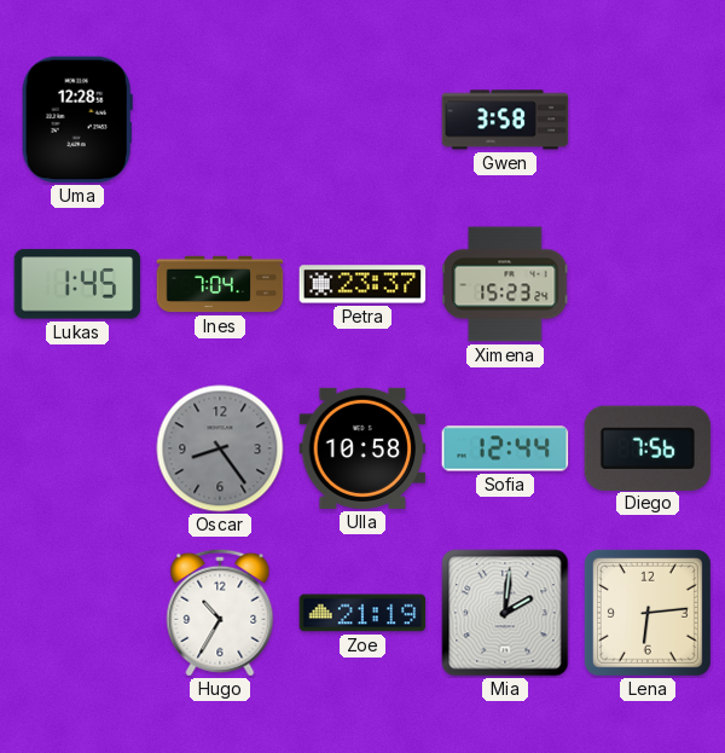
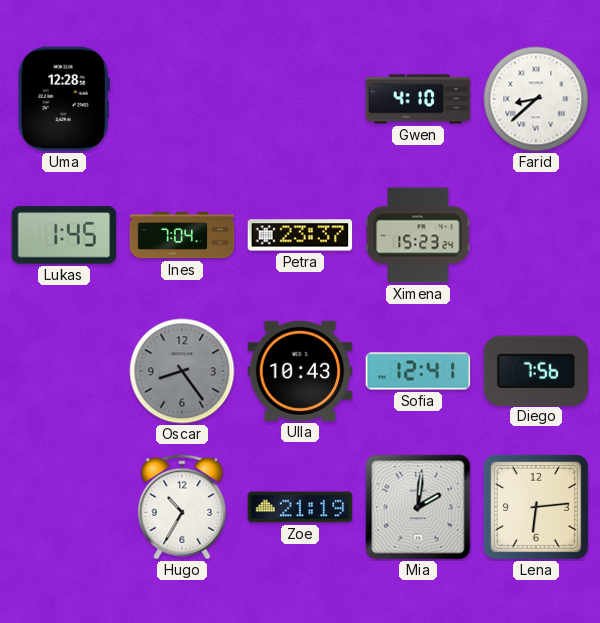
Gwen: 3:58 -> 4:10 (418, 99)
Farid: none -> 8:38 (536, 99)
Ulla: 10:58 -> 10:43 (300, 371)
Sofia: 12:44 -> 12:41 (418, 371)
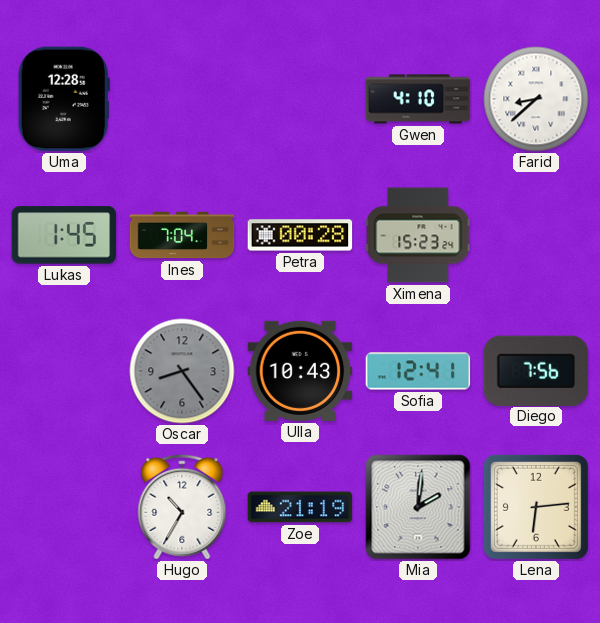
Petra: 23:37 -> 00:28 (300, 235)
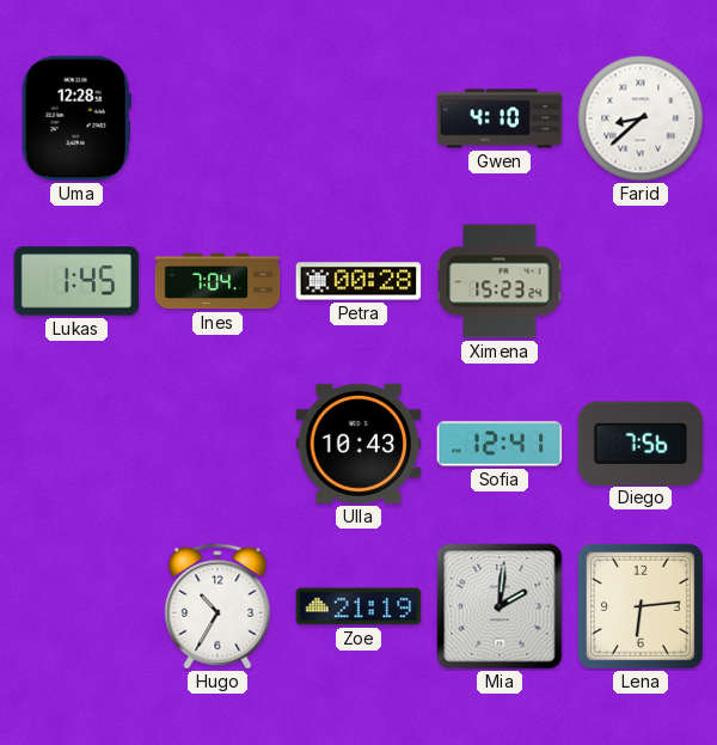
Oscar: 8:24 -> none (182, 371)
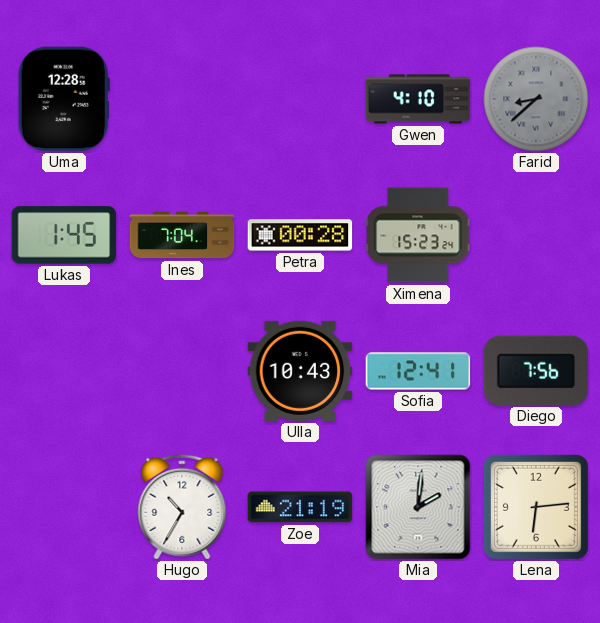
Farid dial: white -> grey (536, 99)
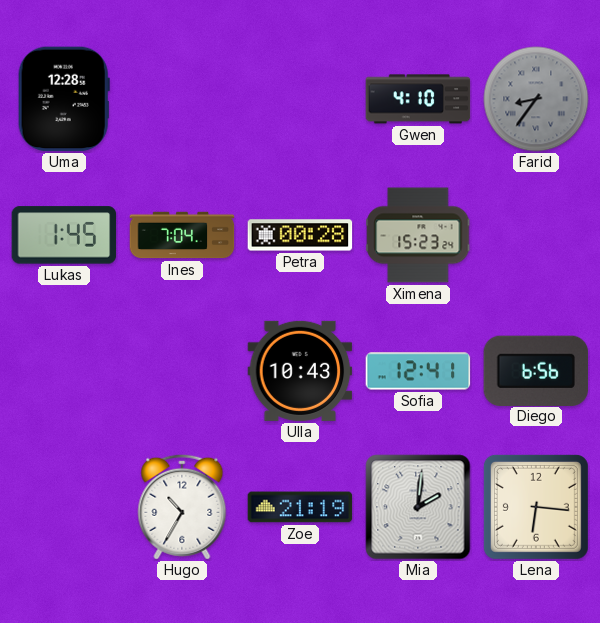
Farid: 8:38 -> 8:36 (536, 99)
Diego: 7:56 -> 6:56 (536, 370)
Lena: 6:14 -> 6:16 (536, 507)
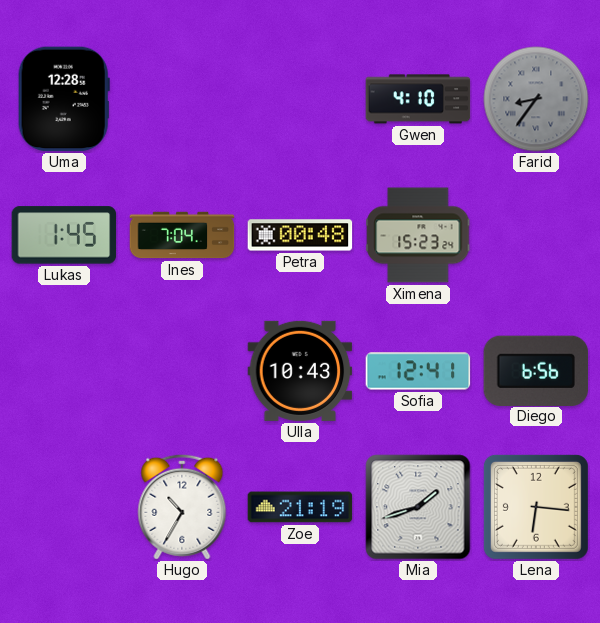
Petra: 00:28 -> 00:48 (300, 235)
Mia: 2:01 -> 1:42 (418, 507)
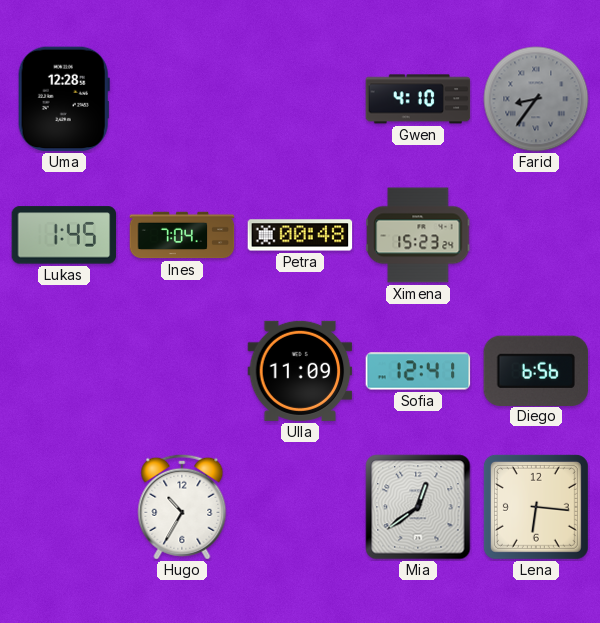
Ulla: 10:43 -> 11:09 (300, 371)
Zoe: 21:19 -> none (300, 507)
Mia: 1:42 -> 12:39 (418, 507)
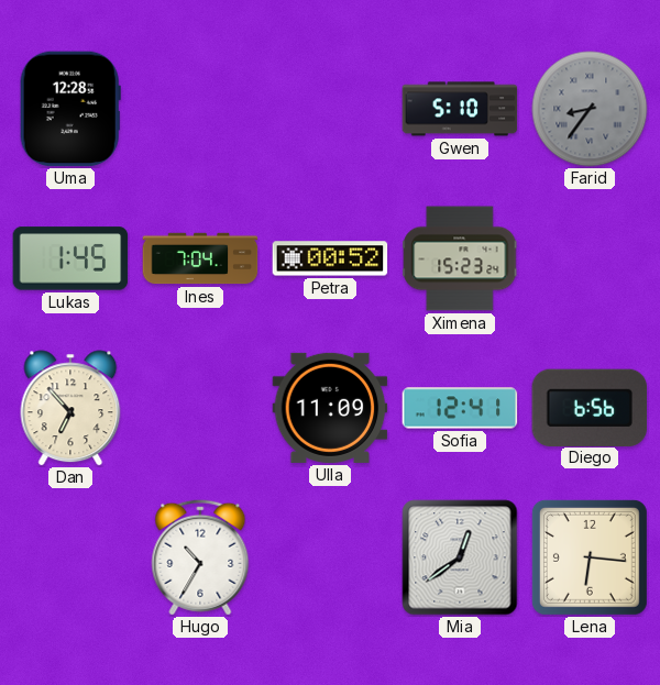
Gwen: 4:10 -> 5:10 (460, 109)
Petra: 00:48 -> 00:52 (330, 258)
Dan: none -> 6:53 (70, 408)
